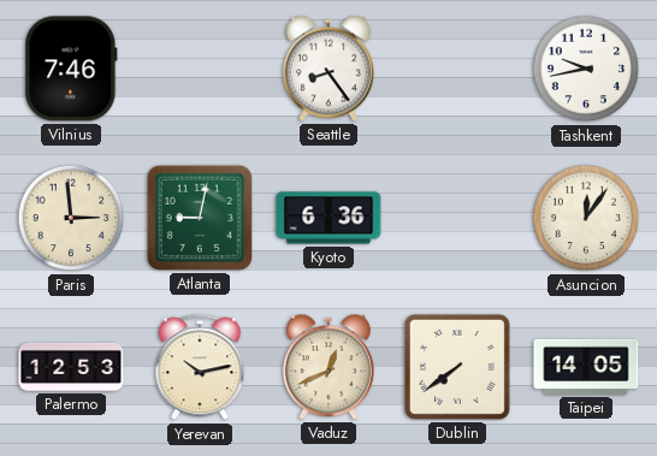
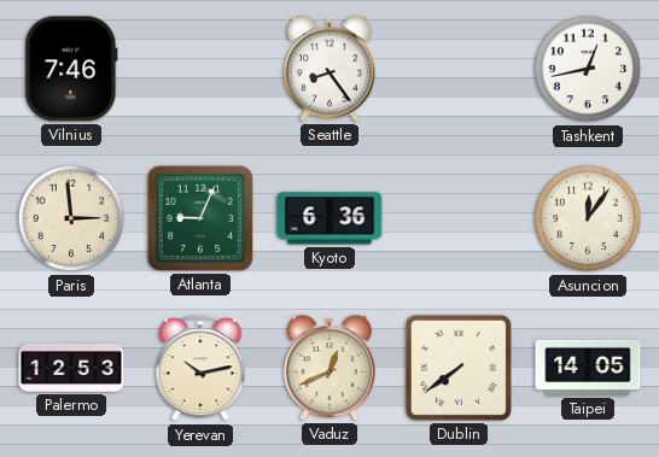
Tashkent: 9:43 -> 12:43 (588, 69)
Atlanta: 9:02 -> 9:04 (200, 218)
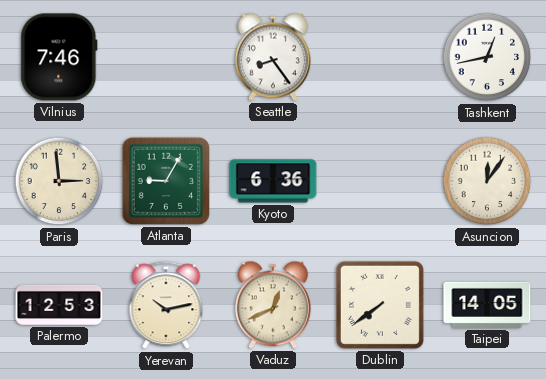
Atlanta: 9:04 -> 9:05 (166, 181)
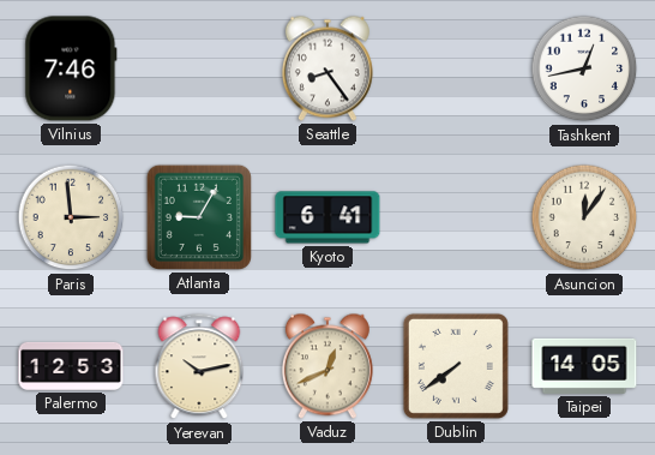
Kyoto: 6:36 -> 6:41 (327, 217)
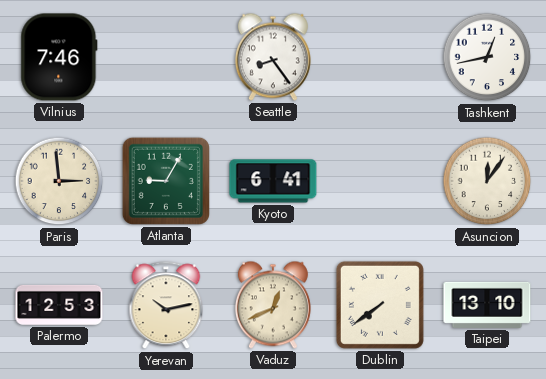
Taipei: 14:05 -> 13:10 (487, 305)
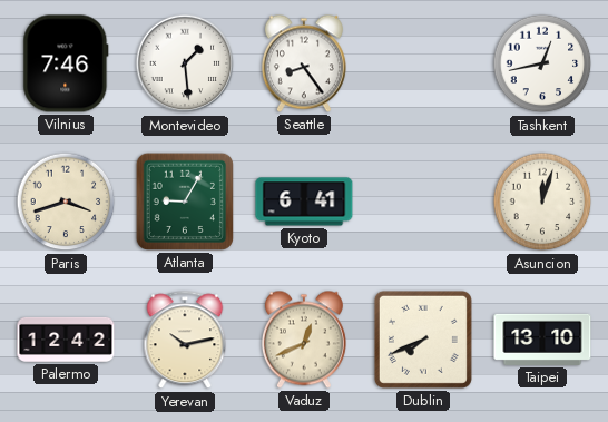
Montevideo: none -> 1:29 (185, 63)
Paris: 2:59 -> 3:42 (66, 202)
Asuncion: 12:06 -> 12:03 (542, 202)
Palermo: 12:53 -> 12:42 (66, 340)
Dublin: 7:39 -> 7:41 (423, 340)
